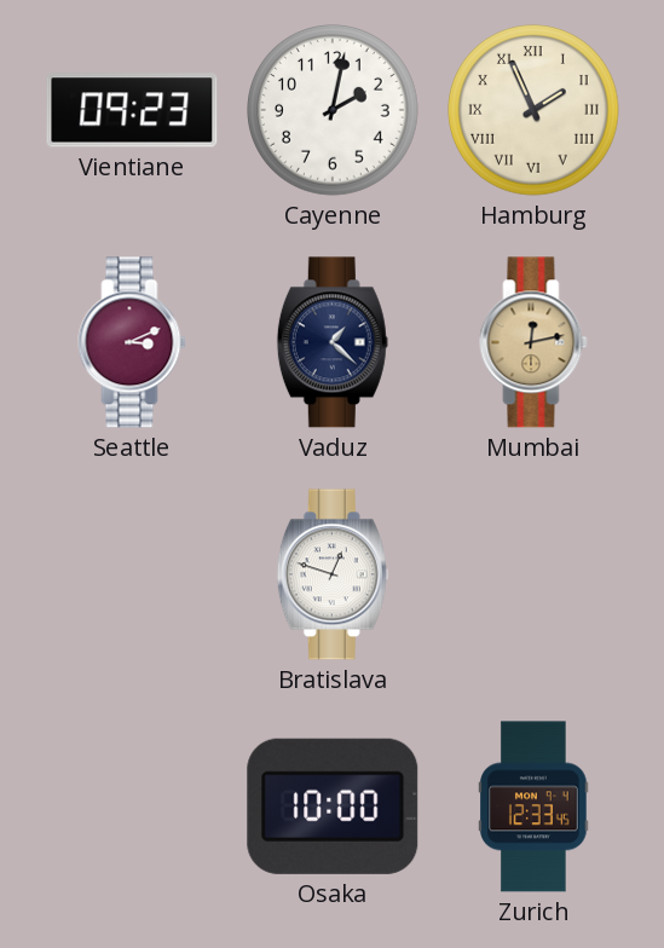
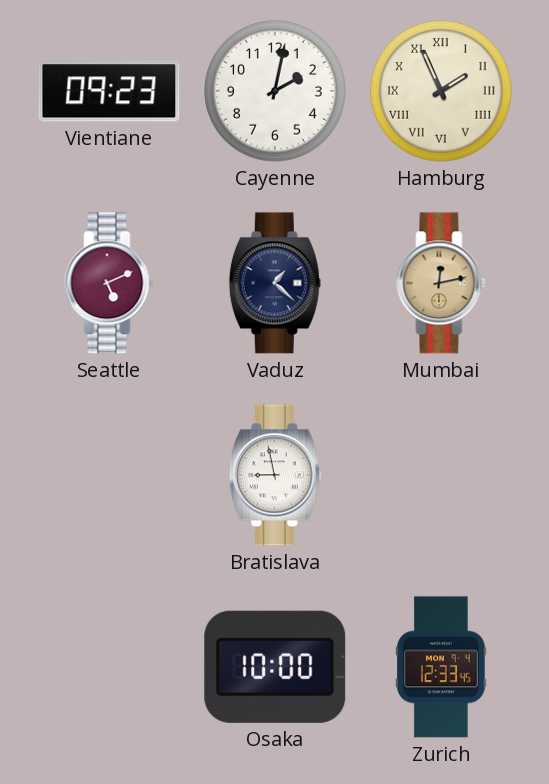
Seattle: 3:11 -> 5:11 (109, 283)
Bratislava: 12:48 -> 8:58 (275, 475)
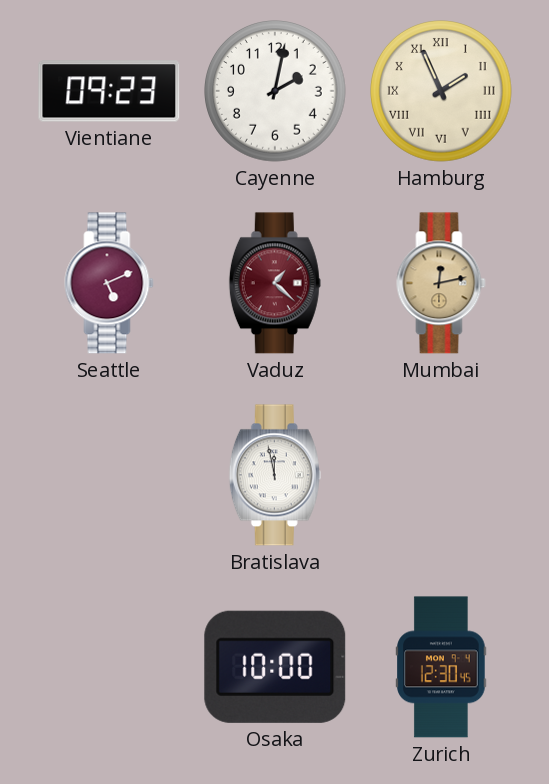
Vaduz dial: navy -> burgundy (275, 283)
Bratislava: 8:58 -> 11:58 (275, 475)
Zurich: 12:33 -> 12:30 (441, 667)
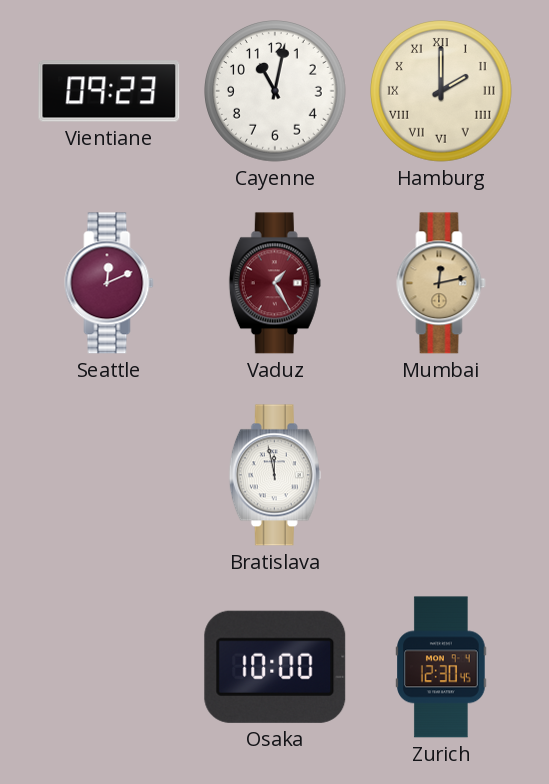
Cayenne: 2:02 -> 11:02 (276, 92)
Hamburg: 1:56 -> 2:00 (442, 92)
Seattle: 5:11 -> 12:11 (109, 283)
Vaduz: 1:22 -> 1:25 (275, 283)
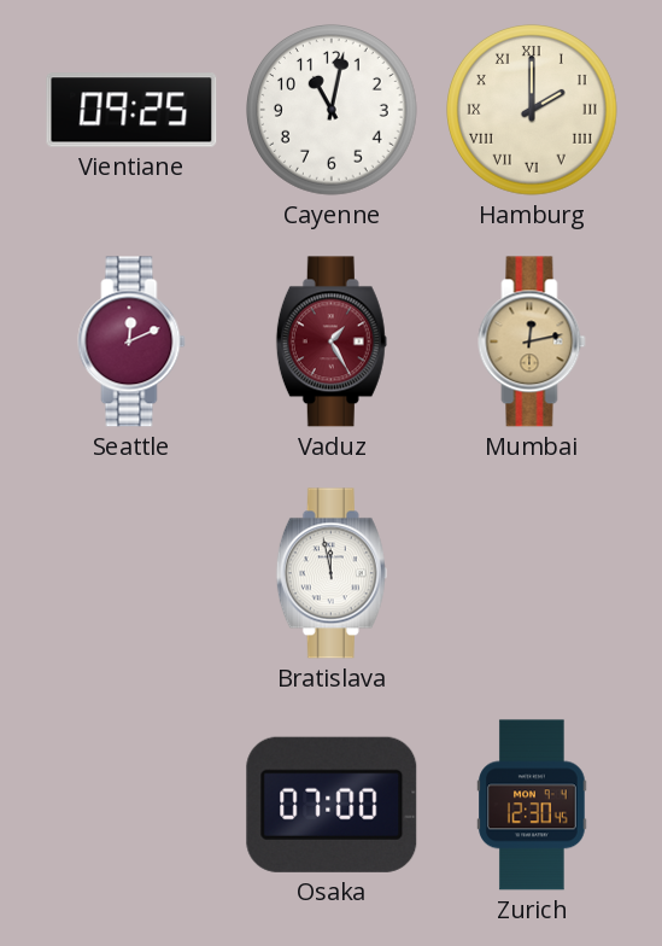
Vientiane: 09:23 -> 09:25 (131, 110)
Osaka: 10:00 -> 07:00 (332, 805)
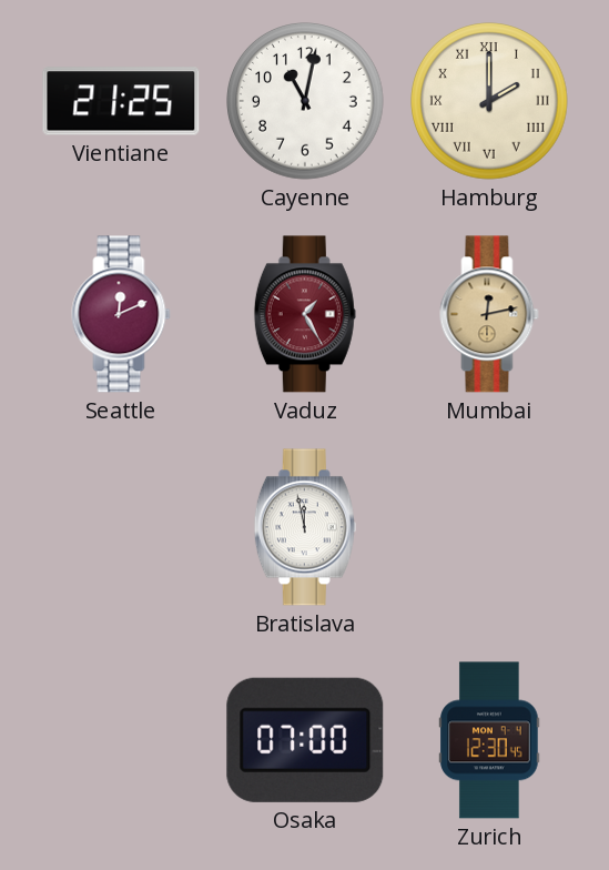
Vientiane: 09:25 -> 21:25 (121, 101)
